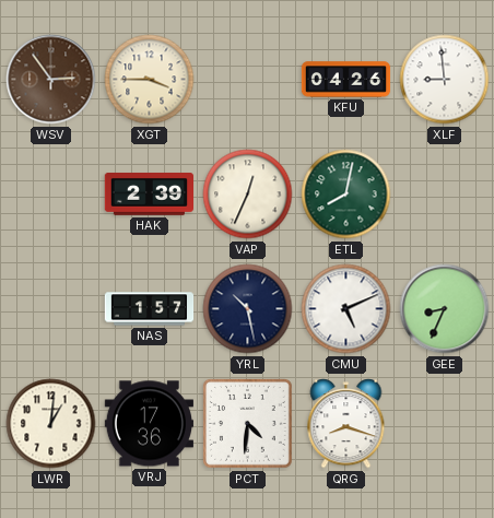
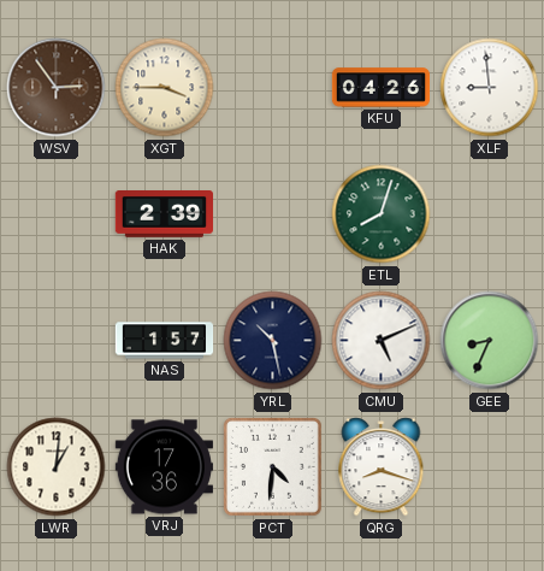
VAP: 12:34 -> none (248, 195)
ETL: 8:02 -> 8:03 (382, 214)
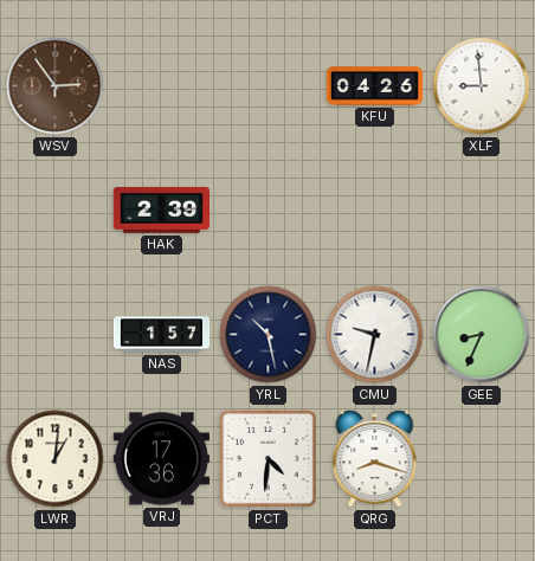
XGT: 3:45 -> none (165, 88)
ETL: 8:03 -> none (382, 214)
CMU: 5:11 -> 9:32 (375, 335)
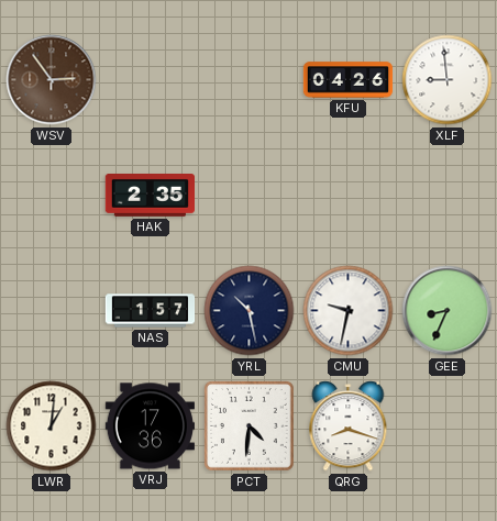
HAK: 2:39 -> 2:35 (150, 196)
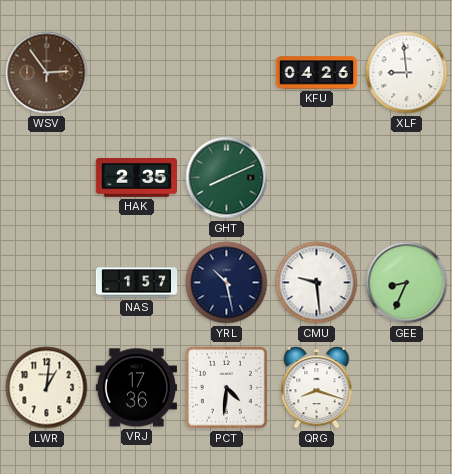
GHT: none -> 8:11 (227, 178)
CMU: 9:32 -> 9:29 (317, 283)
